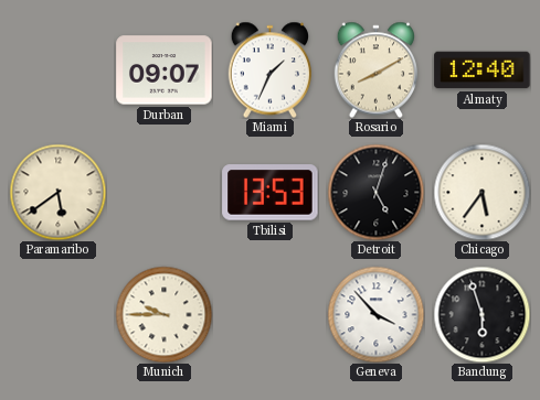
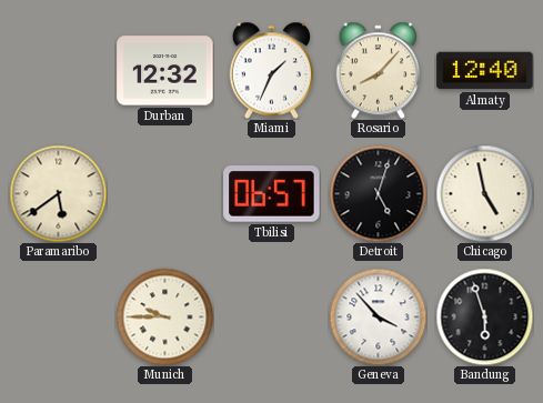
Durban: 09:07 -> 12:32 (165, 71)
Rosario: 8:10 -> 8:07 (379, 70)
Tbilisi: 13:53 -> 06:57 (272, 194)
Chicago: 5:36 -> 4:58 (484, 193)
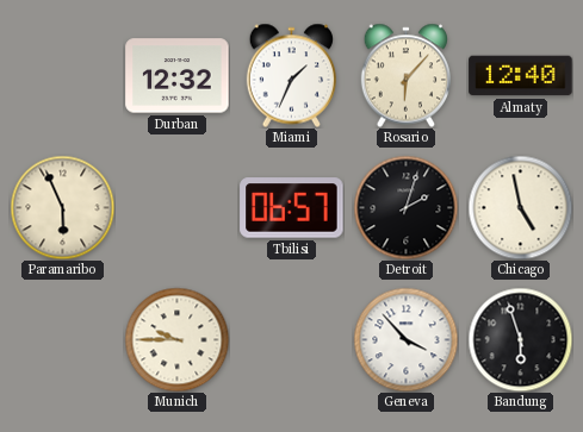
Rosario: 8:07 -> 6:07 (407, 75)
Paramaribo: 5:39 -> 5:56 (62, 207)
Detroit: 5:03 -> 2:03 (405, 207)
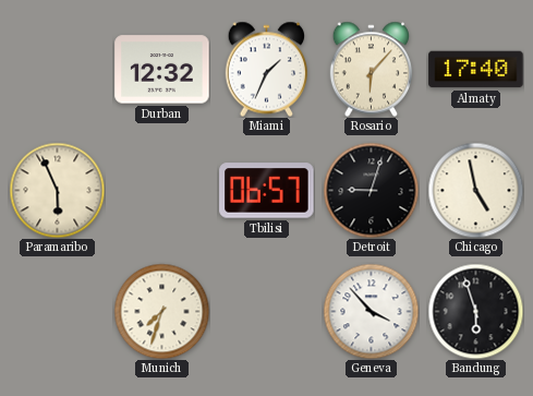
Almaty: 12:40 -> 17:40 (476, 70)
Detroit: 2:03 -> 9:03 (371, 190)
Munich: 9:45 -> 7:33 (161, 311)
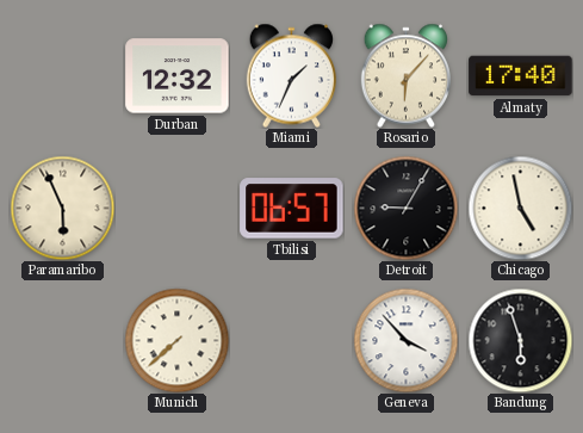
Detroit: 9:03 -> 9:05 (405, 208)
Munich: 7:33 -> 7:38 (176, 340)
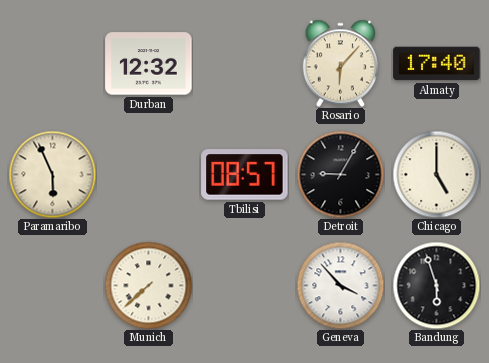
Miami: 1:34 -> none (292, 75)
Tbilisi: 06:57 -> 08:57 (245, 175)
Chicago: 4:58 -> 5:00 (436, 174)
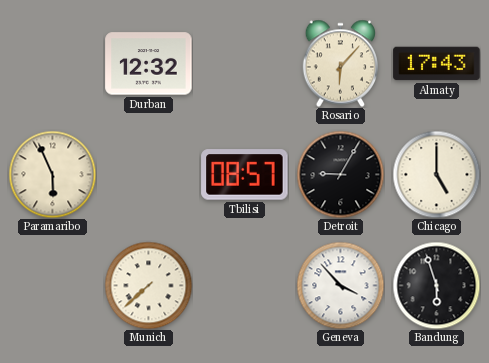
Almaty: 17:40 -> 17:43 (437, 64)
